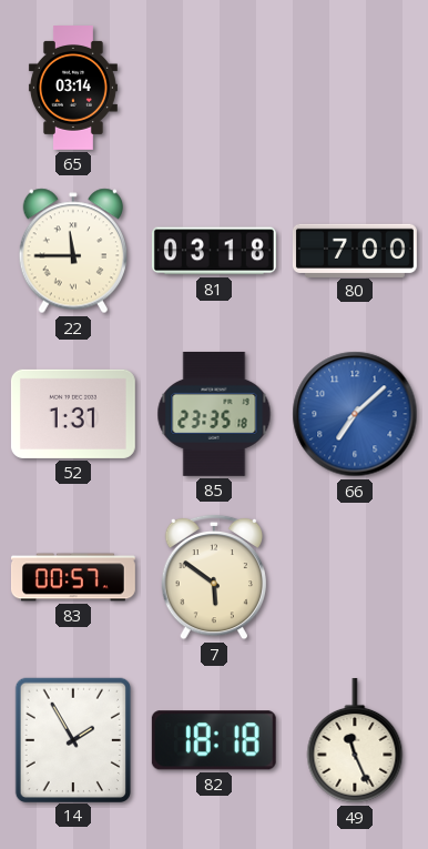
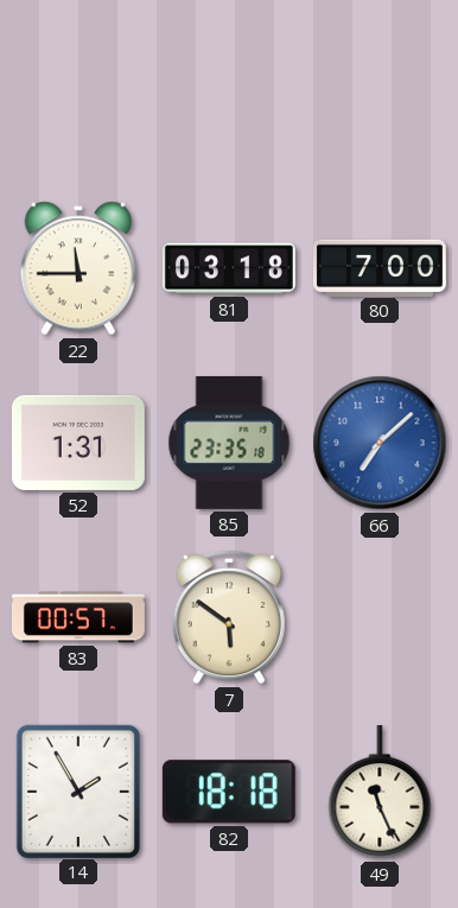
65: 03:14 -> none (73, 89)
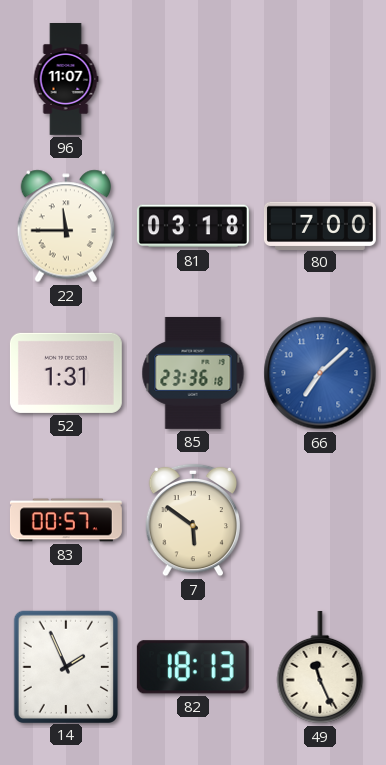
96: none -> 11:07 (66, 80)
85: 23:35 -> 23:36 (193, 373)
14: 1:55 -> 1:56 (65, 666)
82: 18:18 -> 18:13 (193, 667)
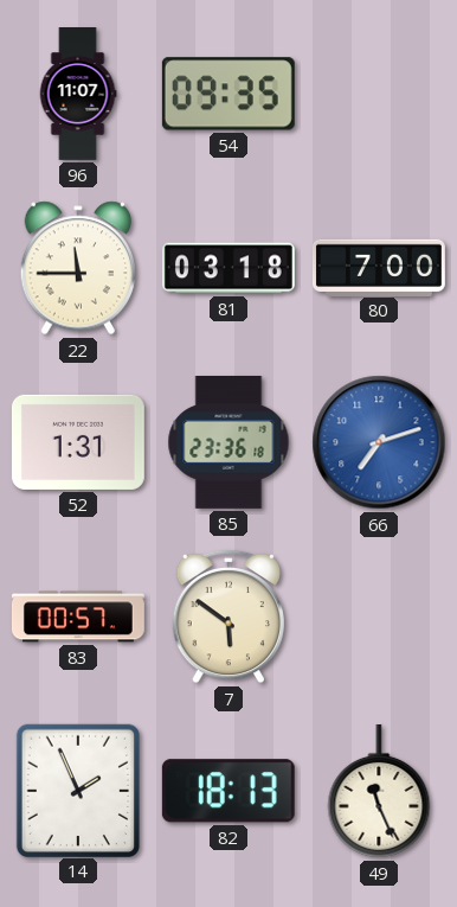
54: none -> 09:35 (228, 94)
66: 7:08 -> 7:12 (379, 442)
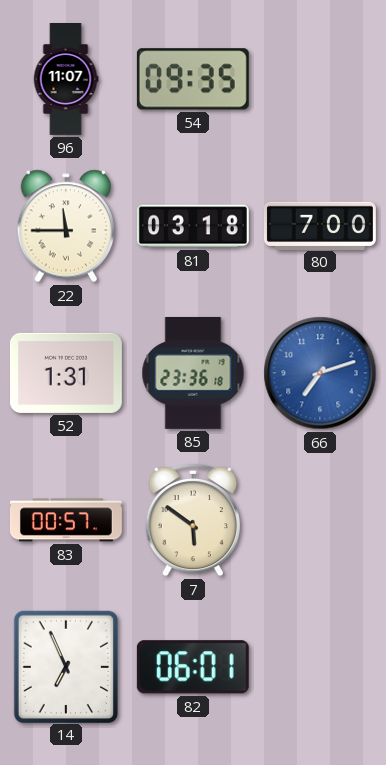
14: 1:56 -> 6:56 (65, 666)
82: 18:13 -> 06:01 (193, 667)
49: 11:26 -> none (379, 791)
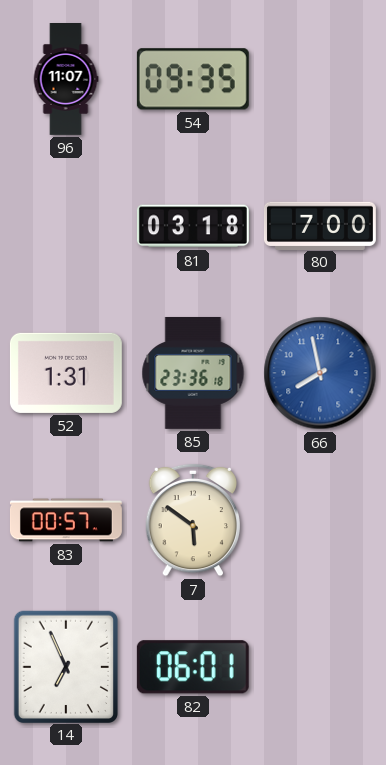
22: 11:45 -> none (66, 226)
66: 7:12 -> 7:58 (320, 373)
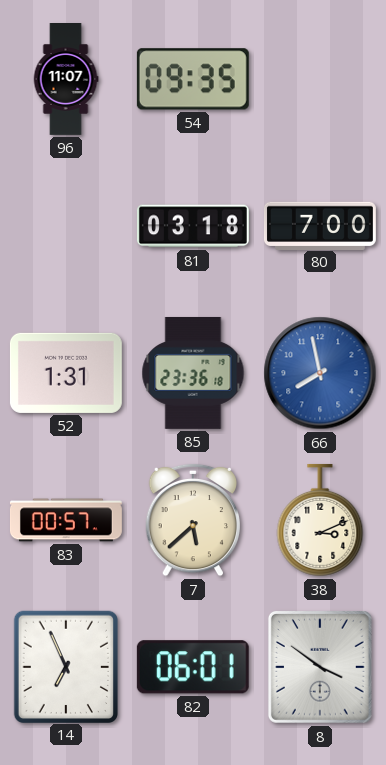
7: 5:51 -> 5:38 (193, 520)
38: none -> 3:11 (320, 520)
8: none -> 3:51 (320, 667)
